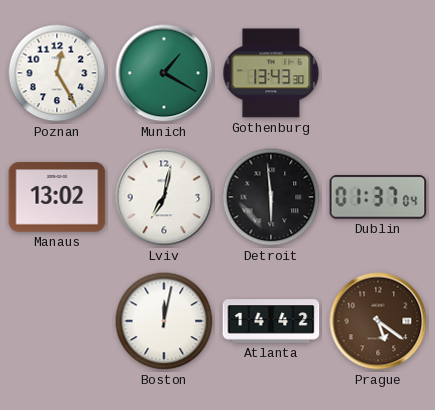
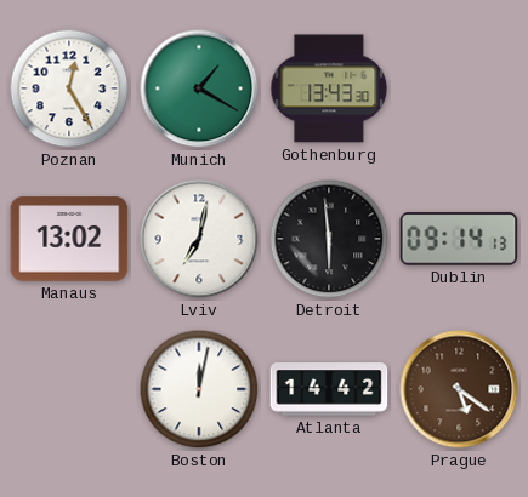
Dublin: 01:37 -> 09:14 (459, 239)
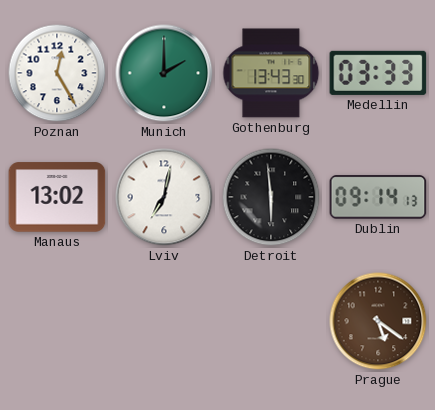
Munich: 1:20 -> 2:00 (164, 73)
Medellin: none -> 03:33 (378, 73)
Boston: 12:02 -> none (199, 389)
Atlanta: 14:42 -> none (329, 389)
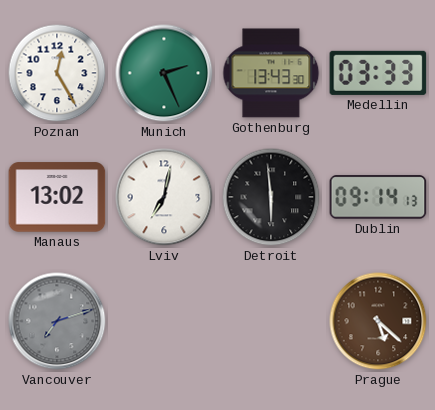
Munich: 2:00 -> 2:26 (164, 73)
Vancouver: none -> 7:12 (57, 321)
Prague: 5:21 -> 5:22 (378, 321)
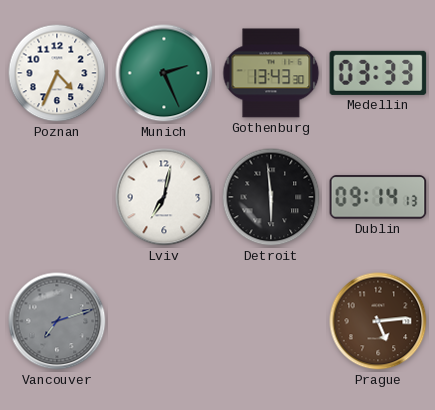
Poznan: 12:25 -> 4:34 (57, 73)
Manaus: 13:02 -> none (57, 197)
Prague: 5:22 -> 5:14 (378, 321)
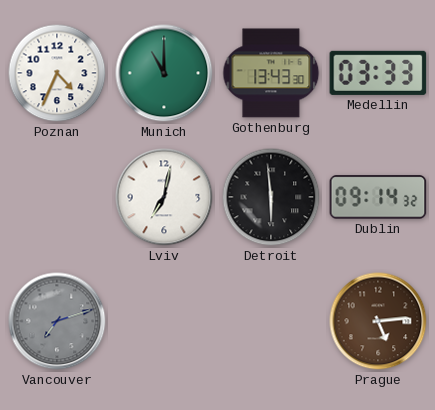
Munich: 2:26 -> 11:00 (164, 73)
Dublin: 09:14:13 -> 09:14:32 (378, 197)
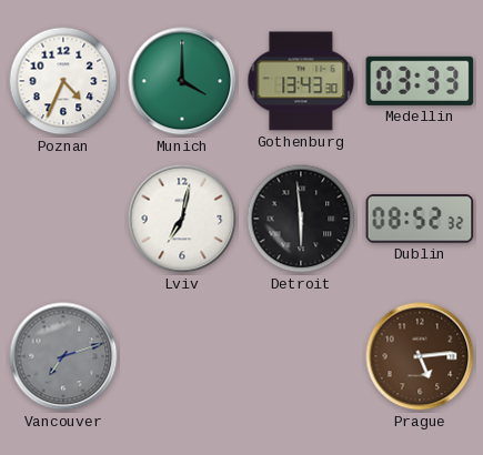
Munich: 11:00 -> 4:00 (182, 81)
Dublin: 09:14 -> 08:52 (420, 219)
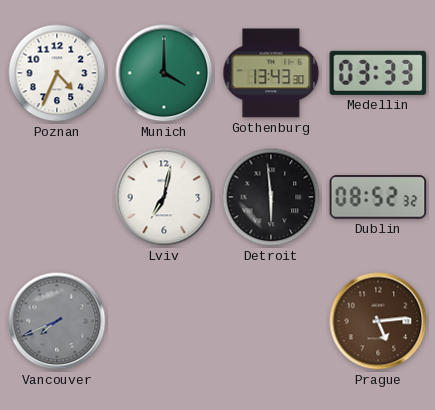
Vancouver: 7:12 -> 7:41 (57, 321)
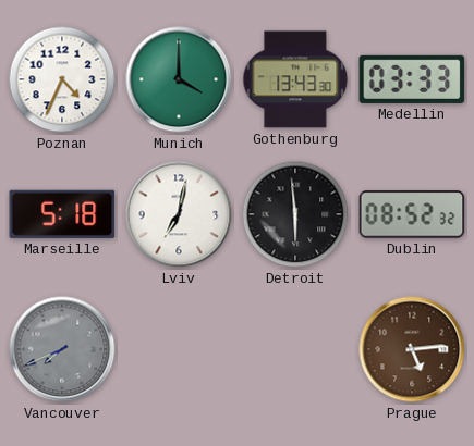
Marseille: none -> 5:18 (62, 214)
